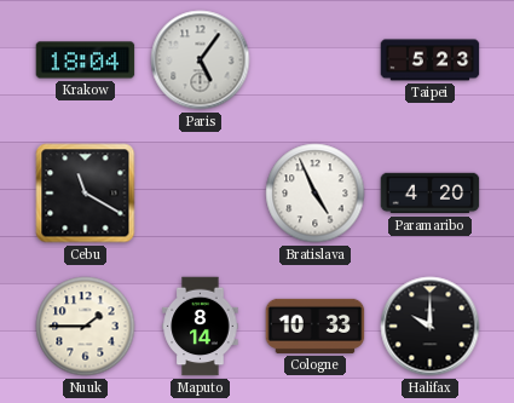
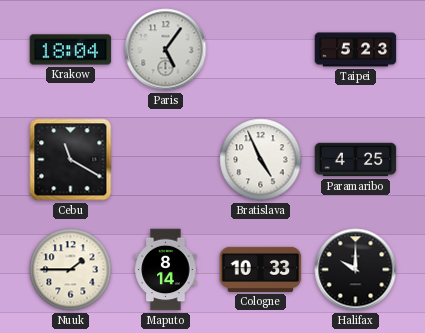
Paramaribo: 4:20 -> 4:25 (356, 160)
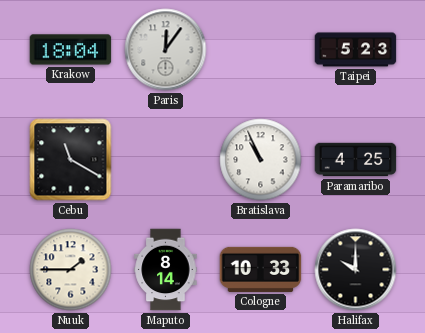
Paris: 5:06 -> 12:06 (166, 50)
Bratislava: 4:56 -> 10:56 (261, 160)
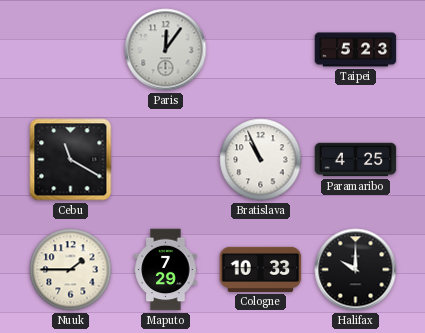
Krakow: 18:04 -> none (71, 50)
Maputo: 8:14 -> 7:29 (166, 270)
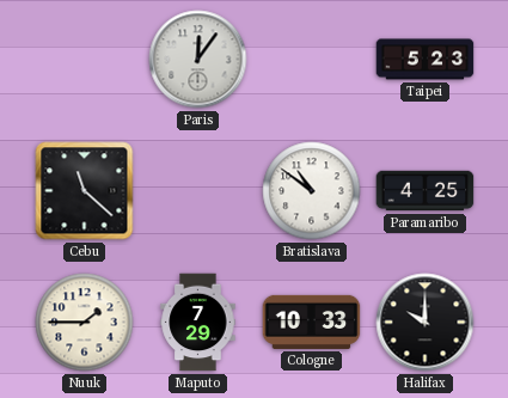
Cebu: 11:20 -> 11:22 (85, 191)
Bratislava: 10:56 -> 10:51 (312, 191)
